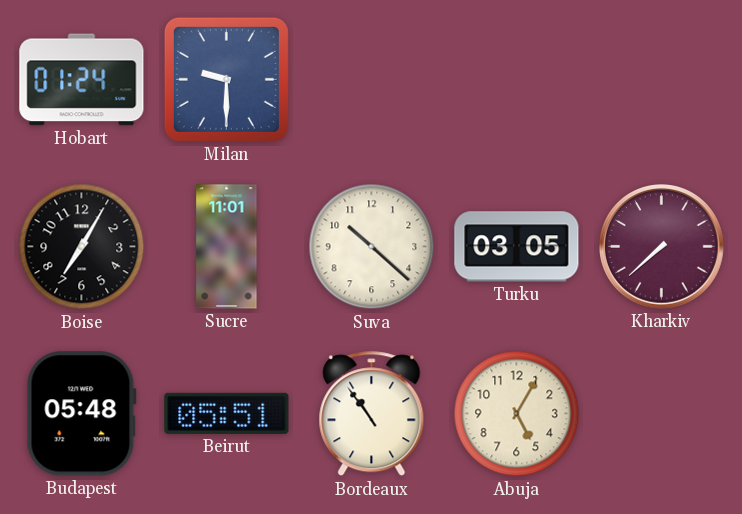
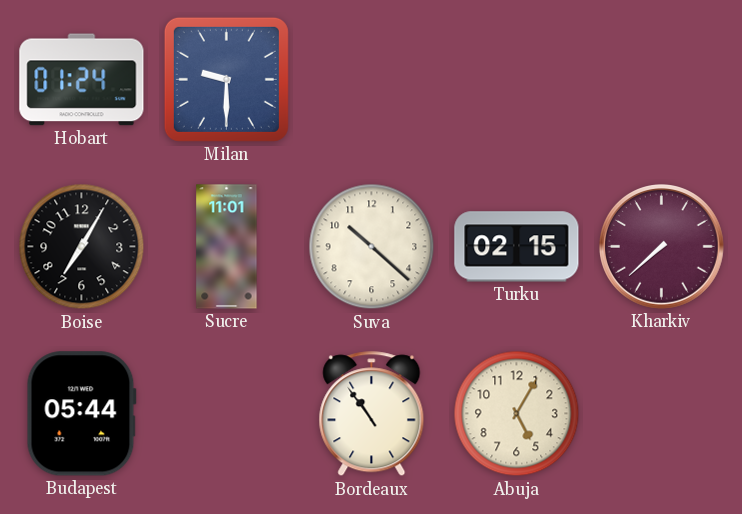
Turku: 03:05 -> 02:15 (517, 247)
Budapest: 05:48 -> 05:44 (81, 414)
Beirut: 05:51 -> none (227, 413)
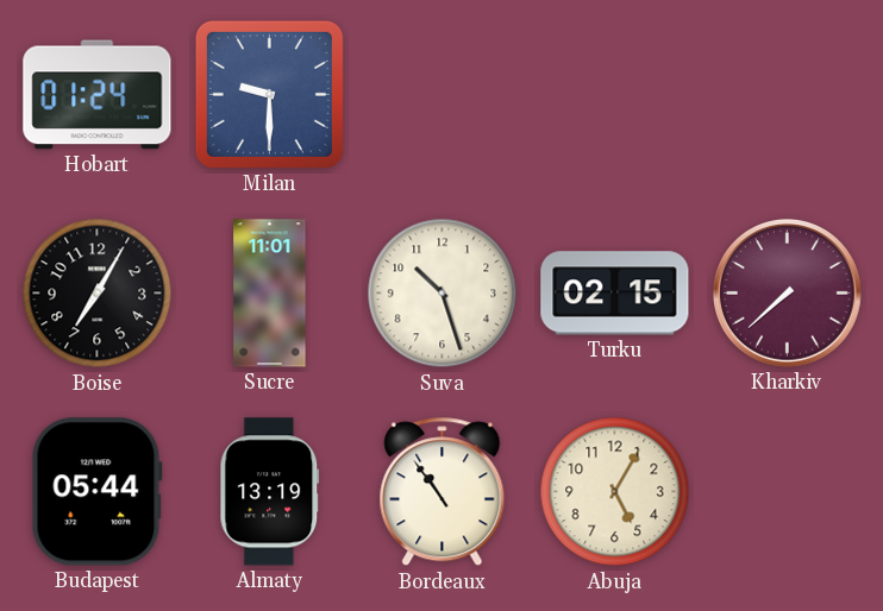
Suva: 10:22 -> 10:27 (443, 294)
Almaty: none -> 13:19 (270, 492)
